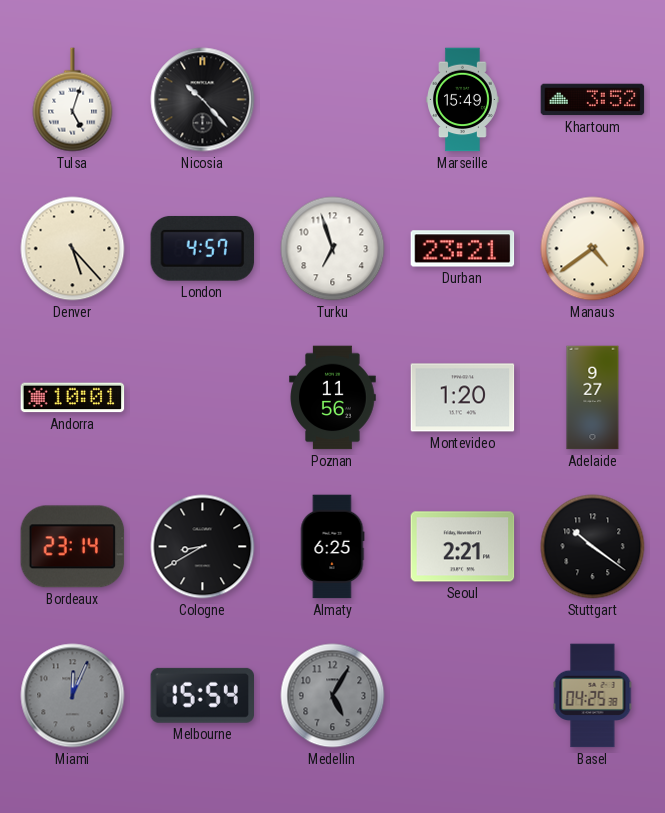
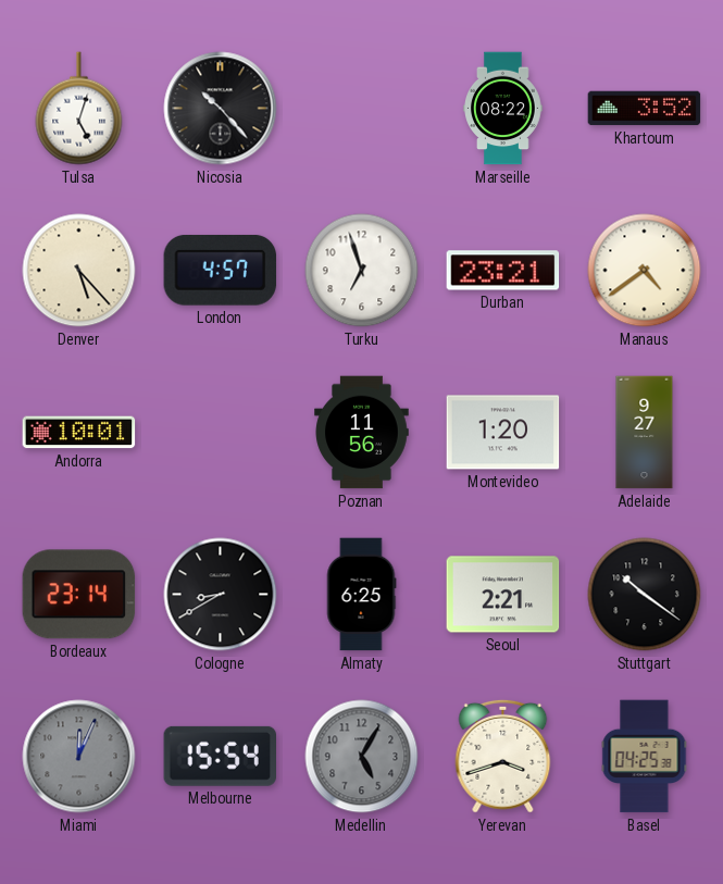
Marseille: 15:49 -> 08:22 (503, 109)
Yerevan: none -> 3:42 (503, 756)
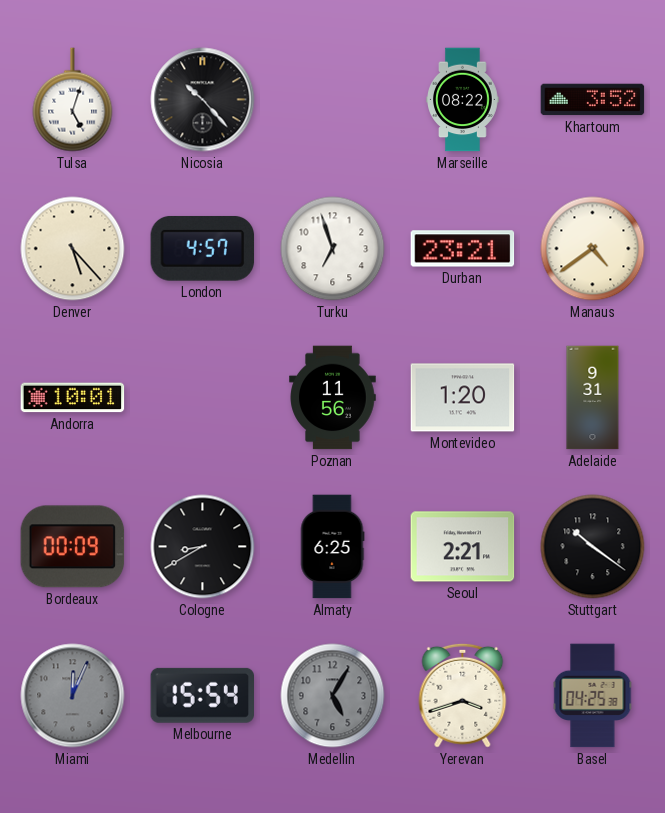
Adelaide: 9:27 -> 9:31 (593, 398)
Bordeaux: 23:14 -> 00:09 (73, 547)
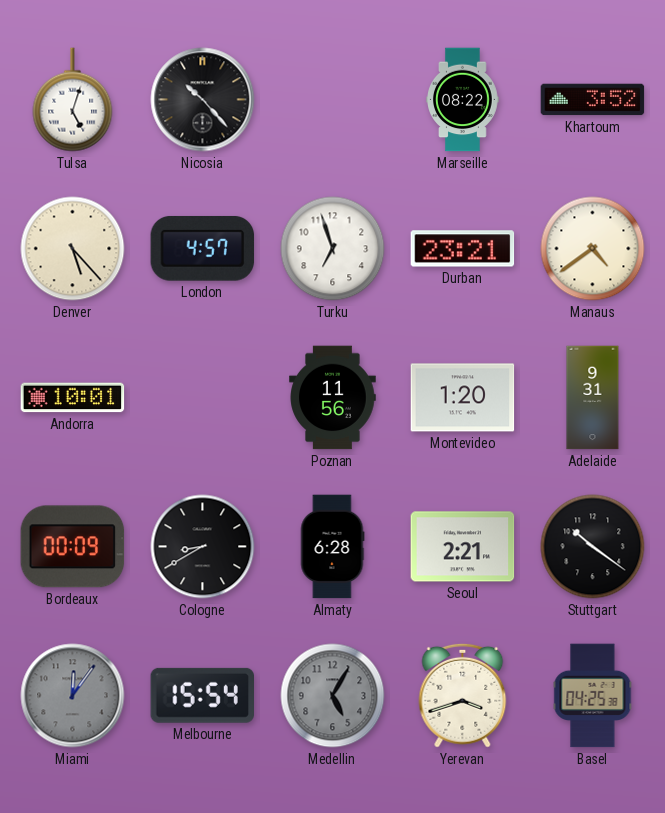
Almaty: 6:25 -> 6:28 (332, 547)
Miami: 12:04 -> 12:06 (73, 696)
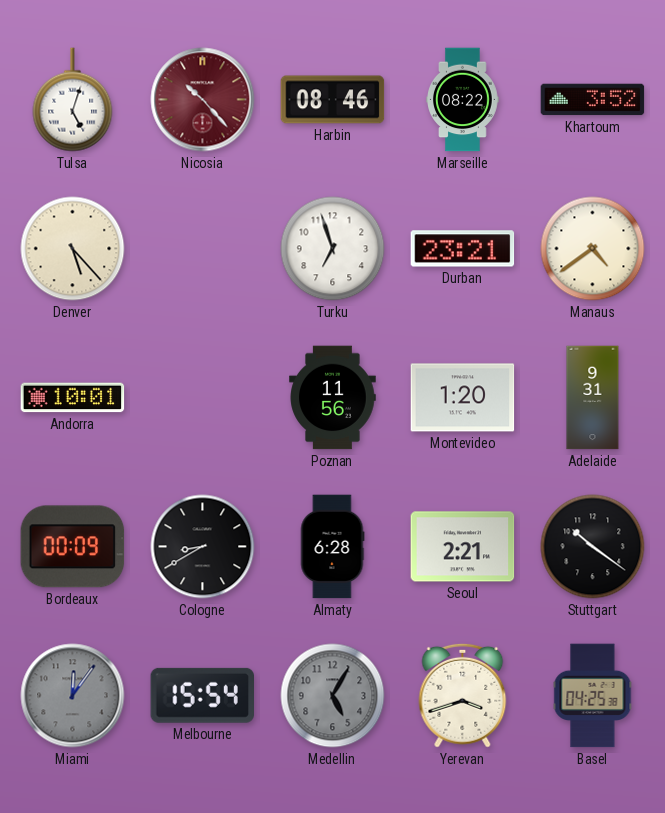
Nicosia dial: black -> burgundy (203, 100)
Harbin: none -> 08:46 (333, 100)
London: 4:57 -> none (203, 248)
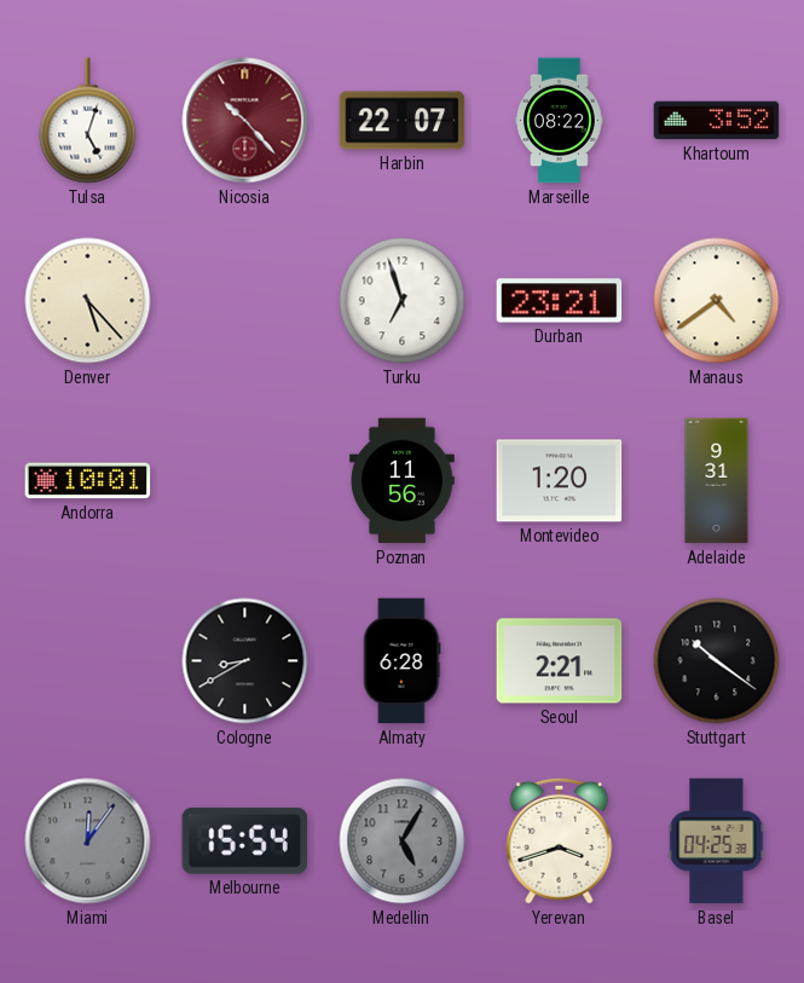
Harbin: 08:46 -> 22:07 (403, 121)
Bordeaux: 00:09 -> none (73, 547)
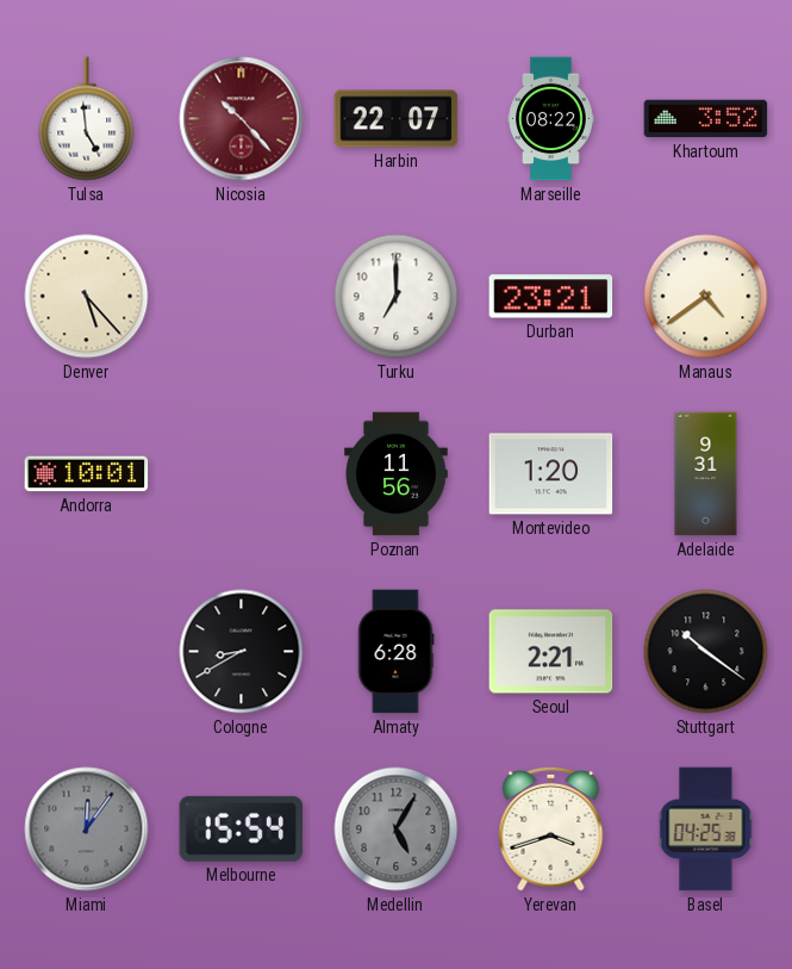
Tulsa: 5:03 -> 4:59 (87, 119)
Turku: 6:57 -> 7:00 (397, 297)
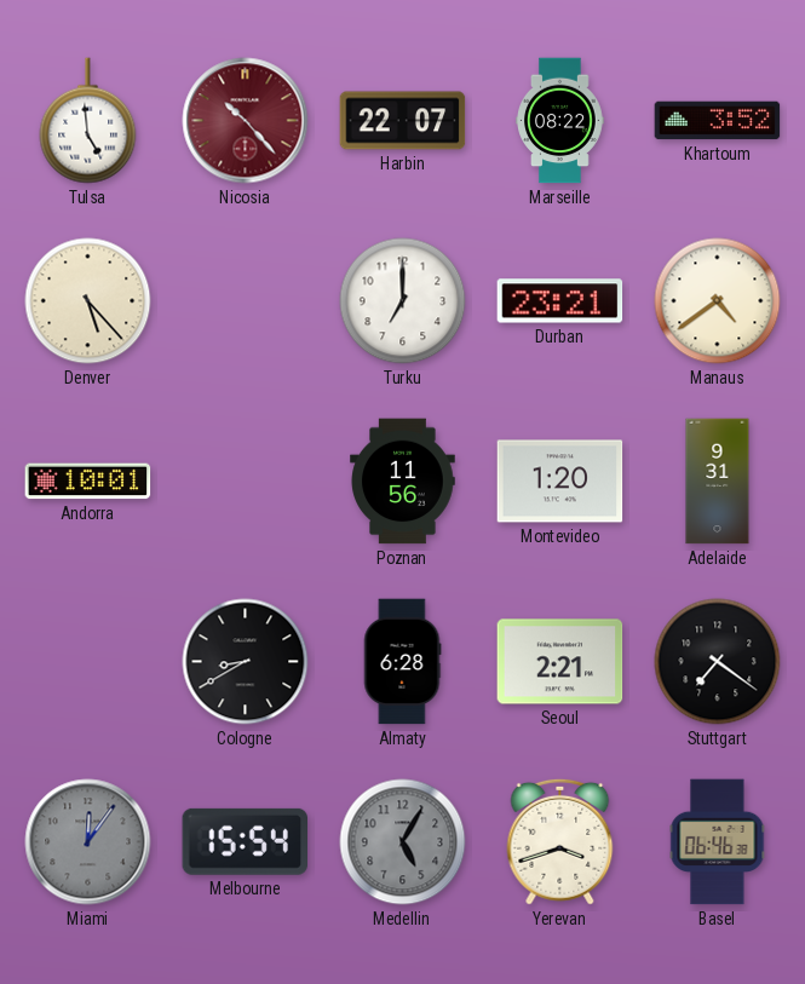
Stuttgart: 10:21 -> 7:21 (718, 662)
Basel: 04:25 -> 06:46 (718, 842)
